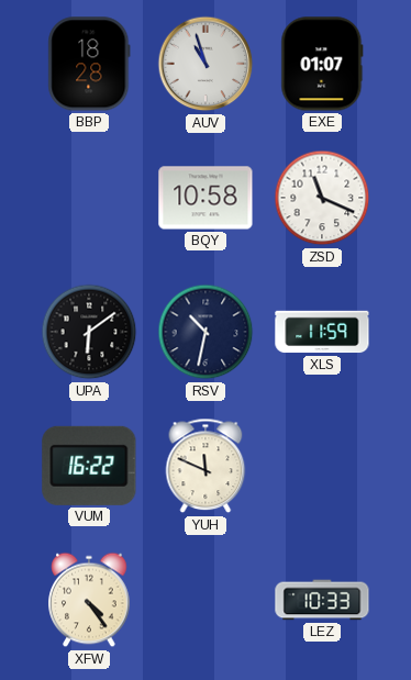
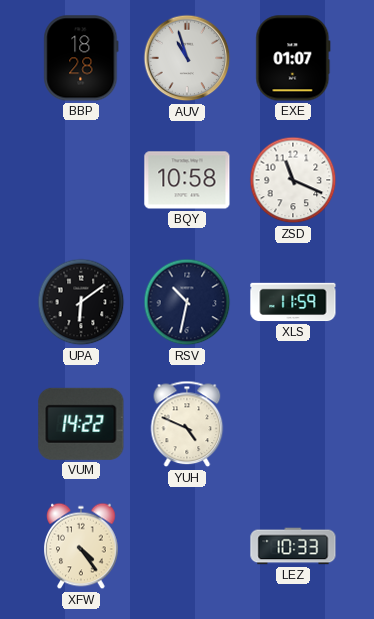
VUM: 16:22 -> 14:22 (81, 424)
YUH: 11:49 -> 4:49 (187, 424)
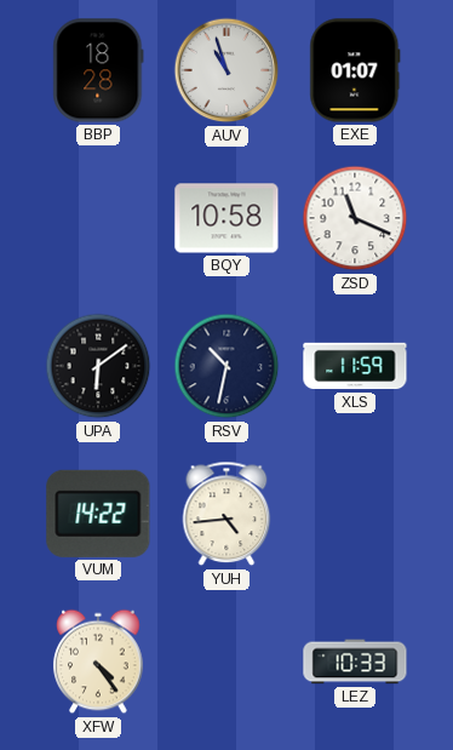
YUH: 4:49 -> 4:44 (226, 514)
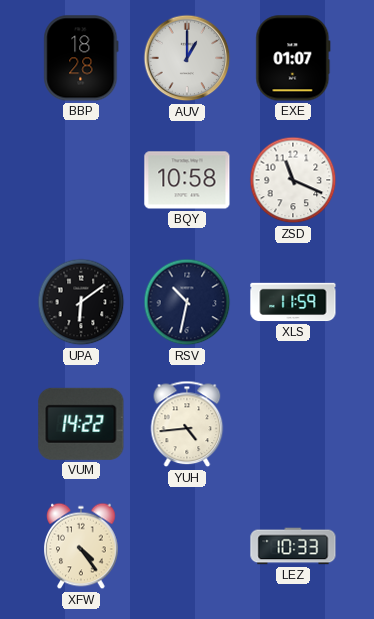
AUV: 10:57 -> 1:00 (187, 58)
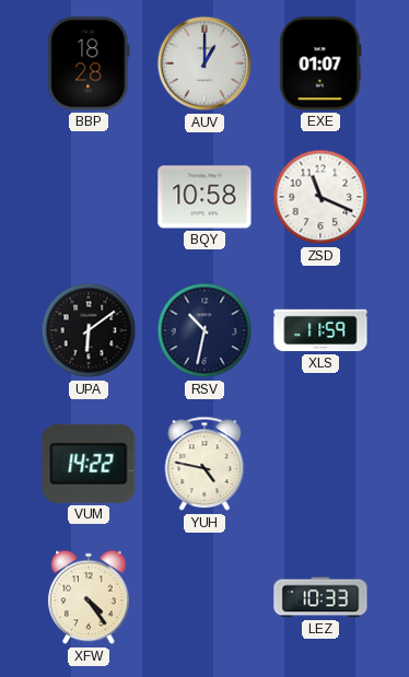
YUH: 4:44 -> 4:47 (204, 464)
